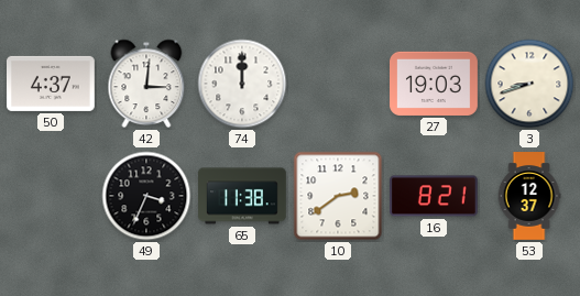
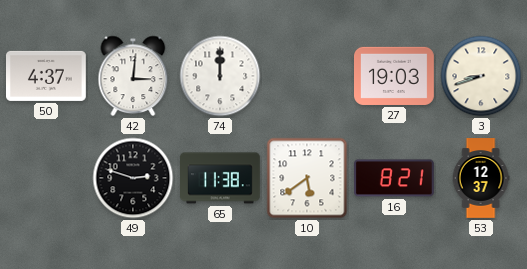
49: 3:34 -> 2:48 (133, 178)
10: 2:39 -> 5:39 (307, 178)
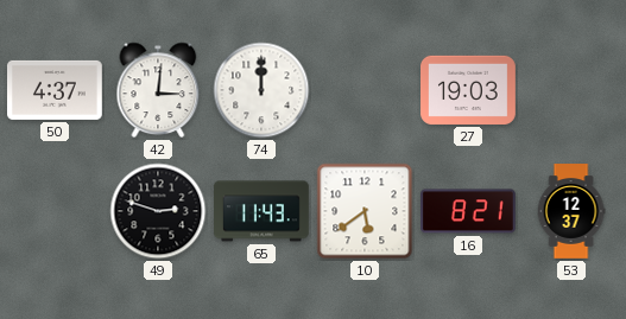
3: 8:42 -> none (481, 76)
65: 11:38 -> 11:43 (263, 211)
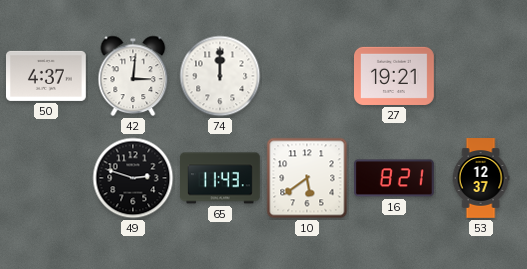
27: 19:03 -> 19:21 (395, 76)
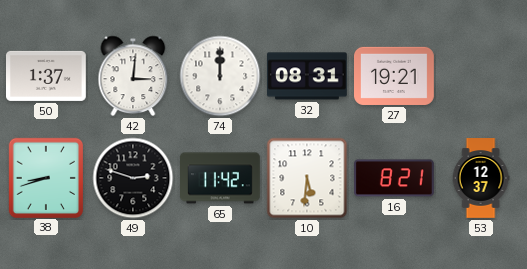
50: 4:37 -> 1:37 (47, 76)
32: none -> 08:31 (307, 76)
38: none -> 8:42 (45, 177)
65: 11:43 -> 11:42 (221, 178)
10: 5:39 -> 5:31 (307, 178)
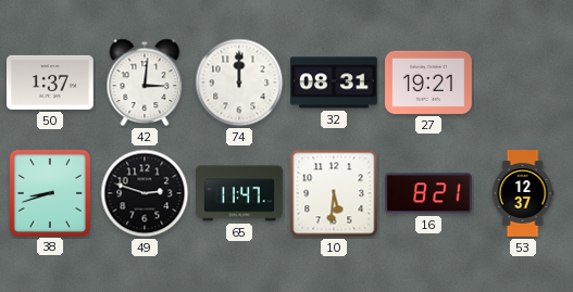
65: 11:42 -> 11:47 (240, 193)
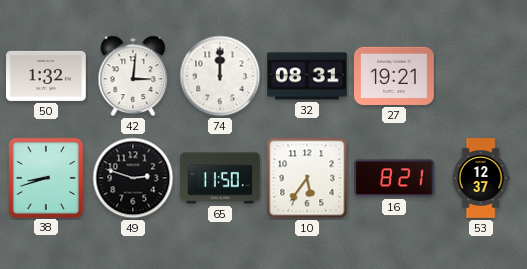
50: 1:37 -> 1:32 (47, 76)
65: 11:47 -> 11:50 (221, 178)
10: 5:31 -> 5:36 (307, 178)
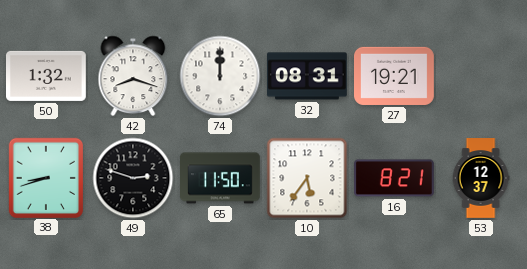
42: 3:01 -> 8:18 (133, 76)
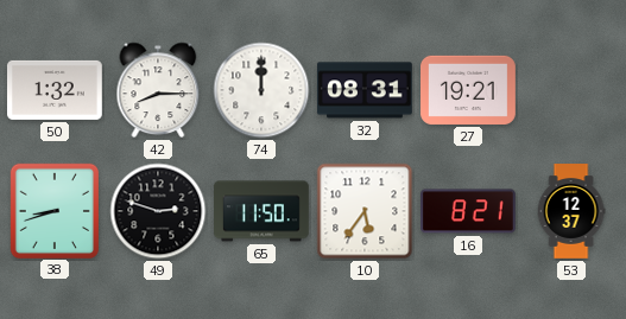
42: 8:18 -> 8:15 (158, 90)
